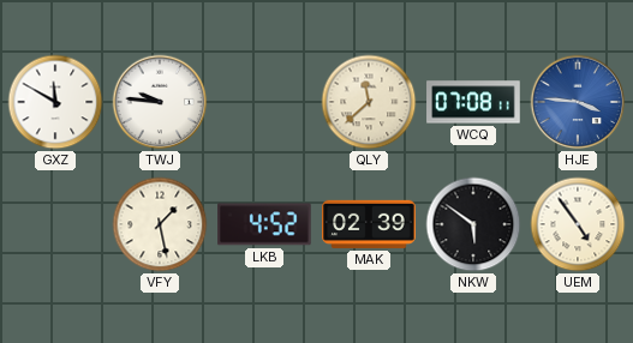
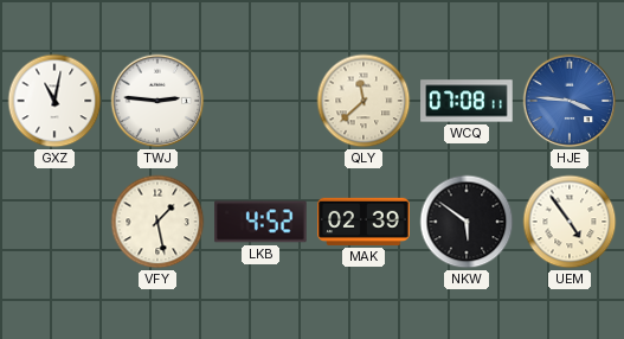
GXZ: 11:50 -> 11:02 (54, 101)
TWJ: 9:46 -> 2:46 (157, 101)
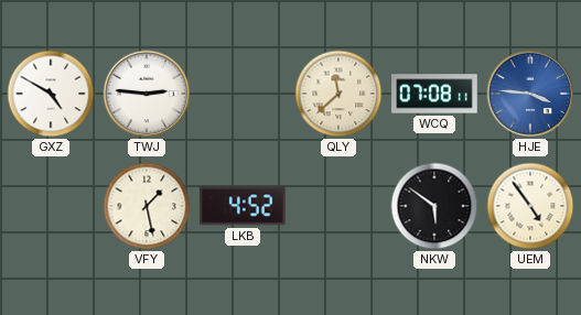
GXZ: 11:02 -> 4:50 (51, 94)
MAK: 02:39 -> none (364, 222)
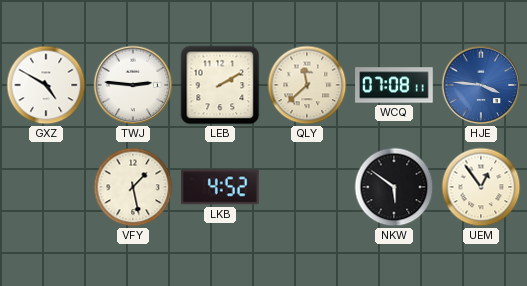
LEB: none -> 2:10 (220, 85)
UEM: 4:54 -> 12:54 (481, 187)
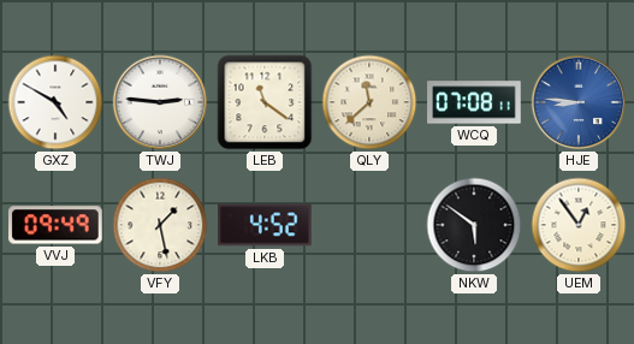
LEB: 2:10 -> 11:21 (265, 102)
HJE: 3:46 -> 8:46 (579, 102)
VVJ: none -> 09:49 (57, 225)
